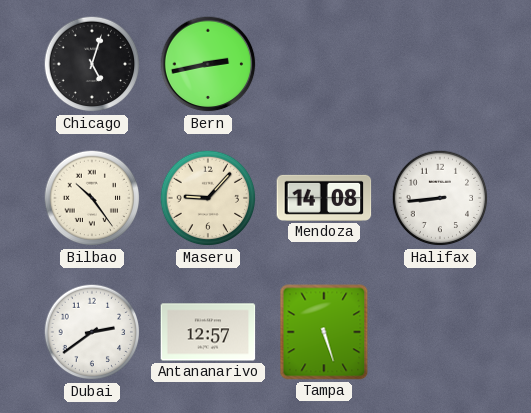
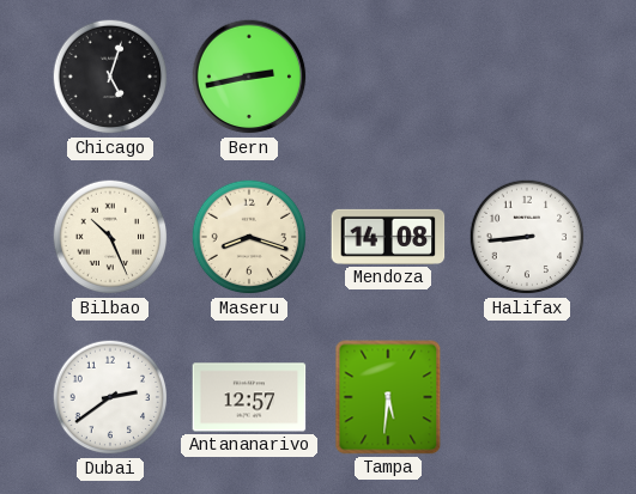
Bilbao: 10:24 -> 10:26 (110, 237)
Maseru: 9:07 -> 8:18 (249, 237)
Tampa: 5:27 -> 5:31 (388, 397)
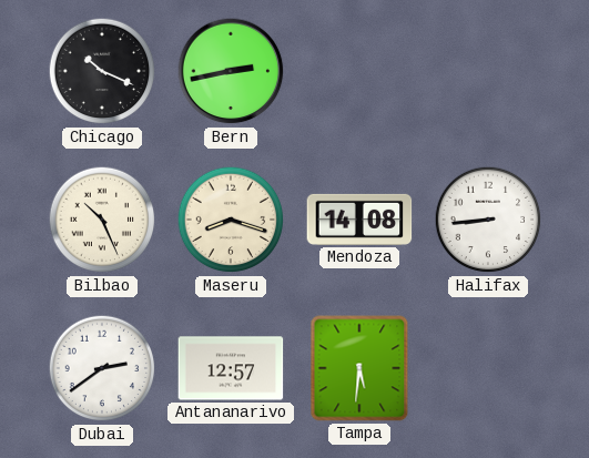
Chicago: 5:03 -> 10:19 (102, 71)
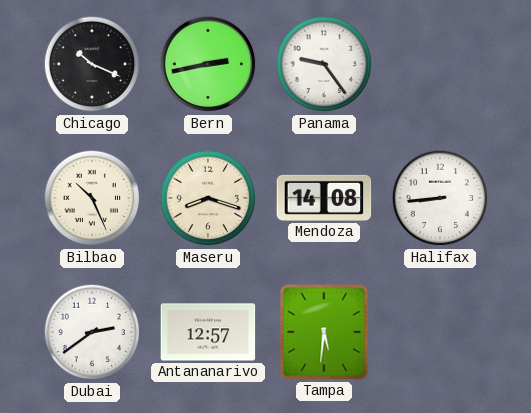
Panama: none -> 9:24 (324, 64)
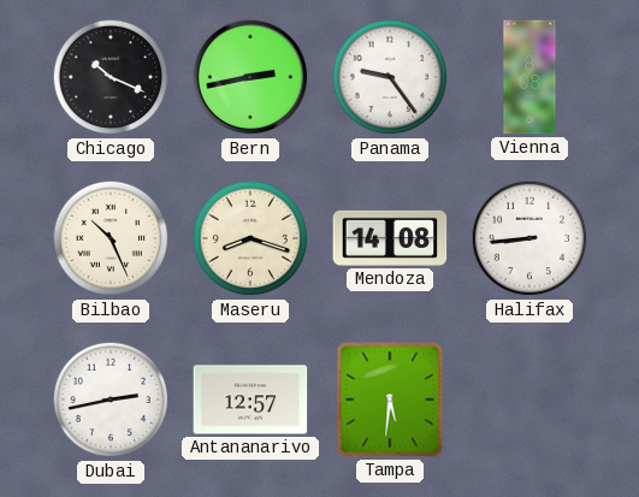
Vienna: none -> 8:08 (529, 77)
Dubai: 2:39 -> 2:43 (111, 400)
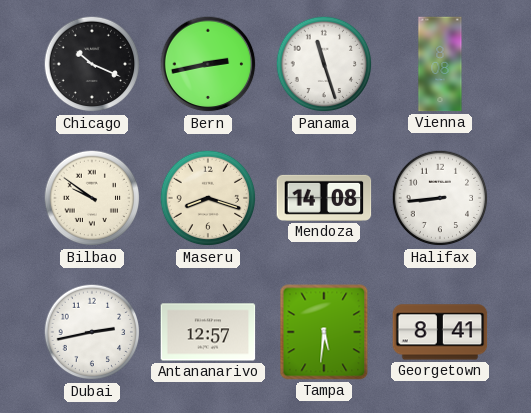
Panama: 9:24 -> 11:27 (324, 64)
Bilbao: 10:26 -> 9:51 (92, 198)
Georgetown: none -> 8:41 (440, 332)
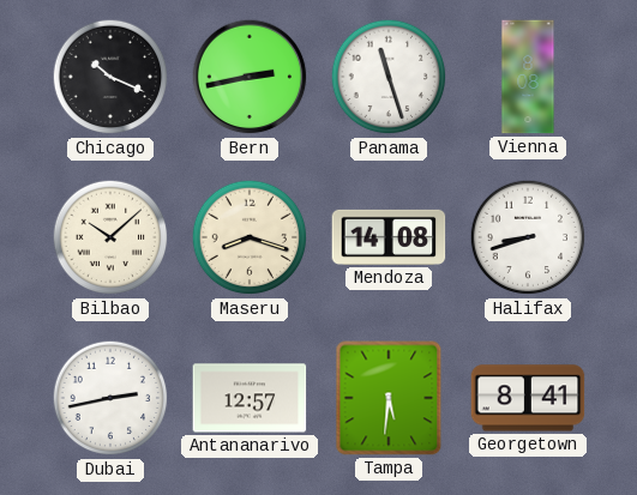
Bilbao: 9:51 -> 10:08 (110, 237)
Halifax: 8:44 -> 8:42 (528, 237)
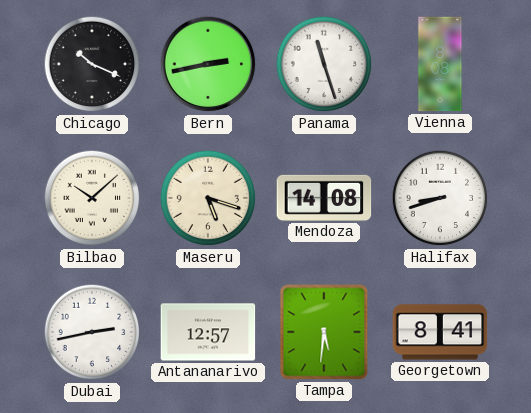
Maseru: 8:18 -> 5:18 (208, 198)
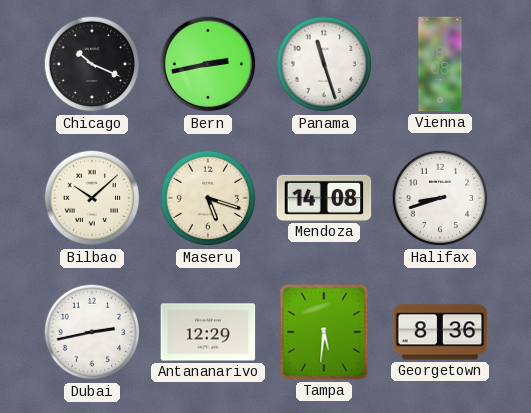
Antananarivo: 12:57 -> 12:29 (208, 332)
Georgetown: 8:41 -> 8:36 (440, 332)
